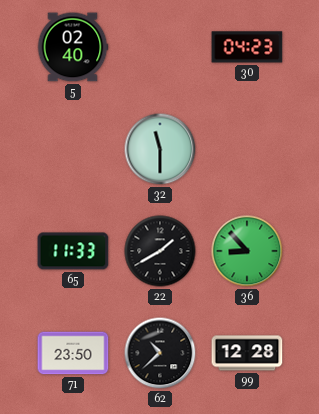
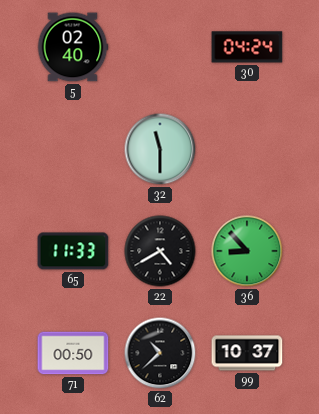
30: 04:23 -> 04:24 (247, 47)
22: 1:40 -> 4:40 (160, 251)
71: 23:50 -> 00:50 (73, 353)
99: 12:28 -> 10:37 (247, 353)
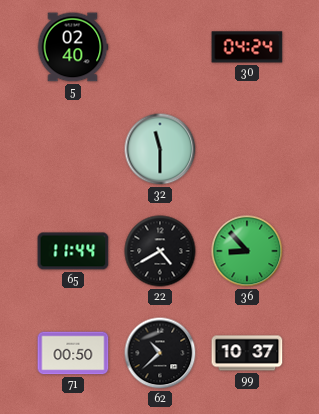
65: 11:33 -> 11:44 (73, 251)
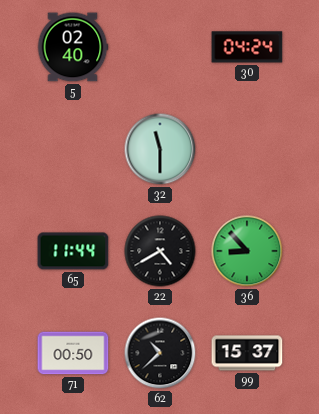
99: 10:37 -> 15:37 (247, 353)
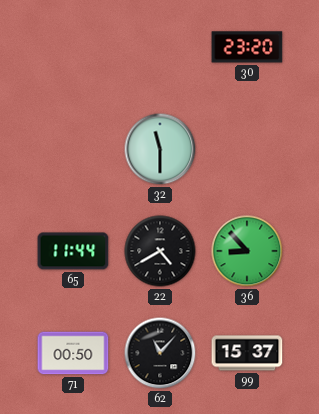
5: 02:40 -> none (73, 47)
30: 04:24 -> 23:20 (247, 47)
62: 10:38 -> 11:07 (160, 353)
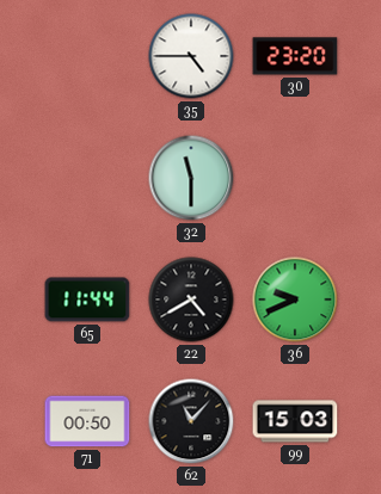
35: none -> 4:45 (191, 56)
36: 8:53 -> 9:41 (295, 300)
99: 15:37 -> 15:03 (295, 421)
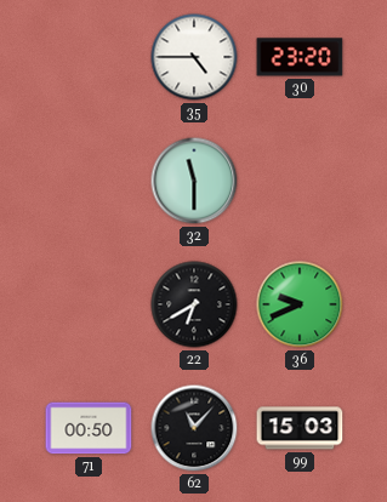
65: 11:44 -> none (87, 300)
22: 4:40 -> 6:40 (194, 304)
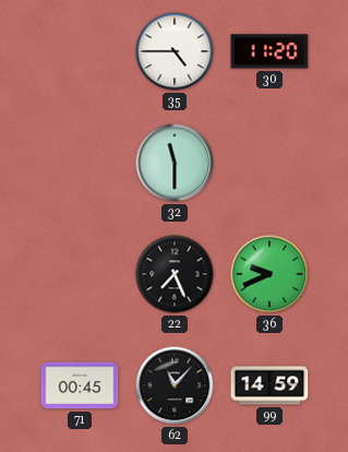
30: 23:20 -> 11:20 (269, 51)
22: 6:40 -> 7:26 (175, 274)
71: 00:50 -> 00:45 (80, 385)
99: 15:03 -> 14:59 (269, 385)
